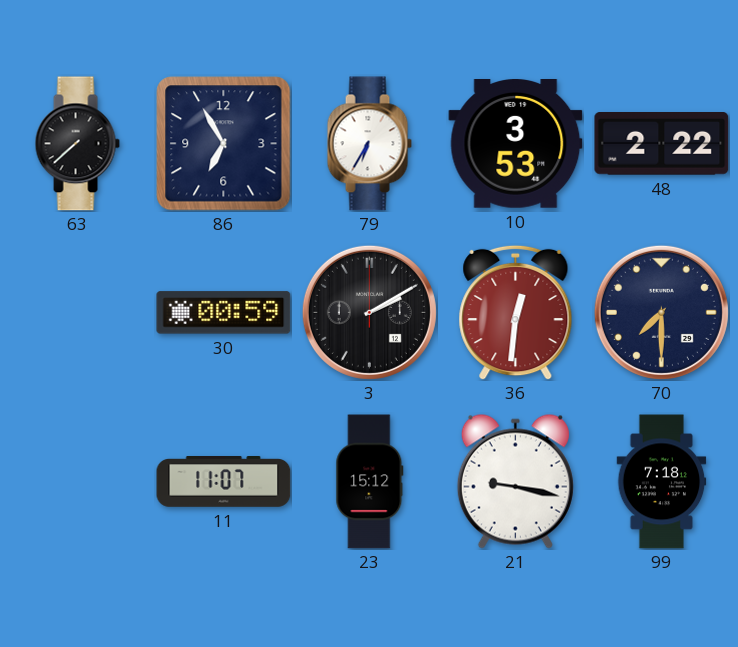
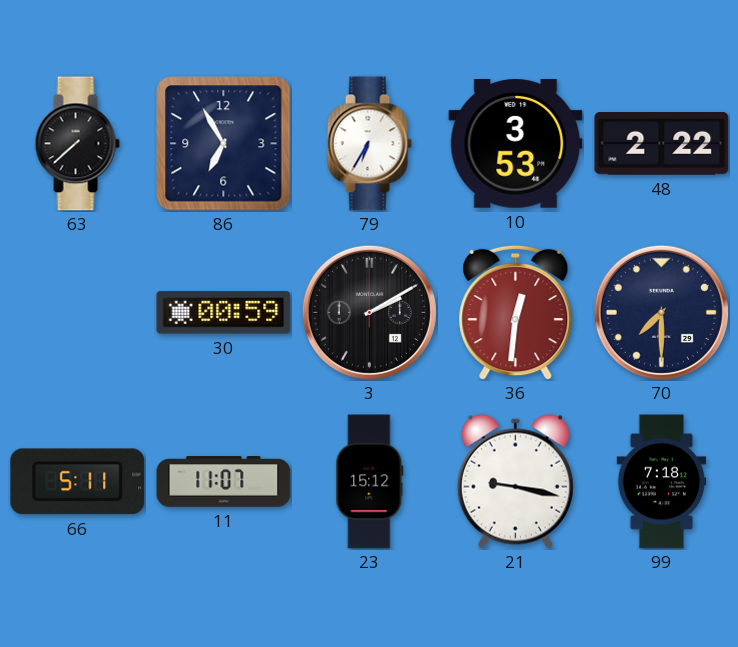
66: none -> 5:11 (78, 482)
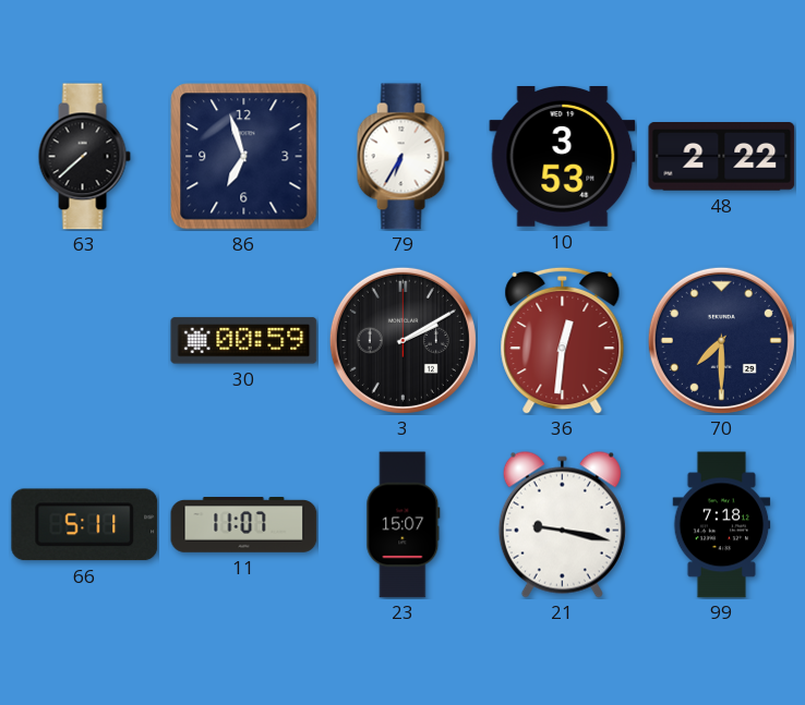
86: 6:55 -> 6:57 (244, 157)
23: 15:12 -> 15:07 (404, 525)
